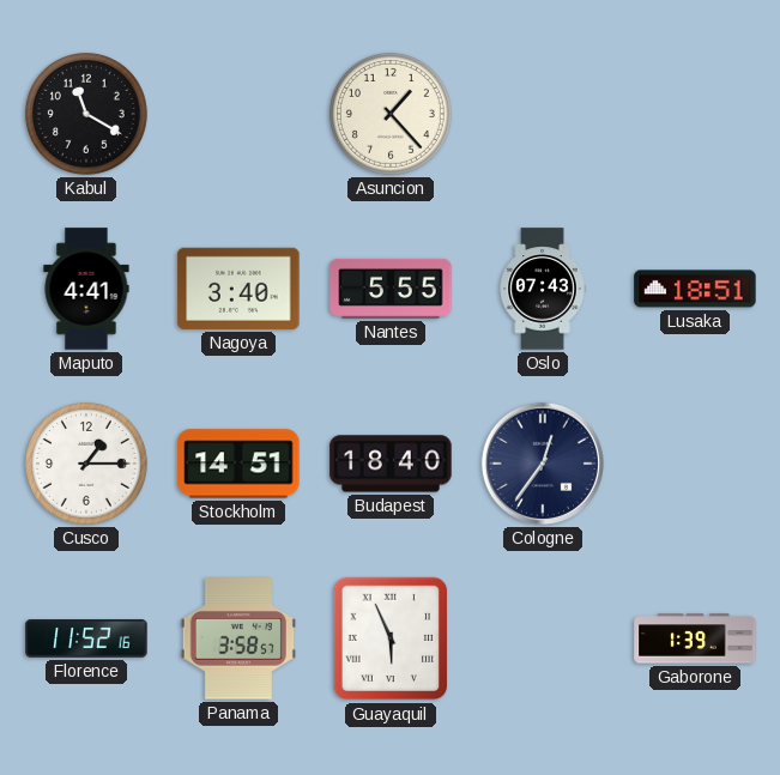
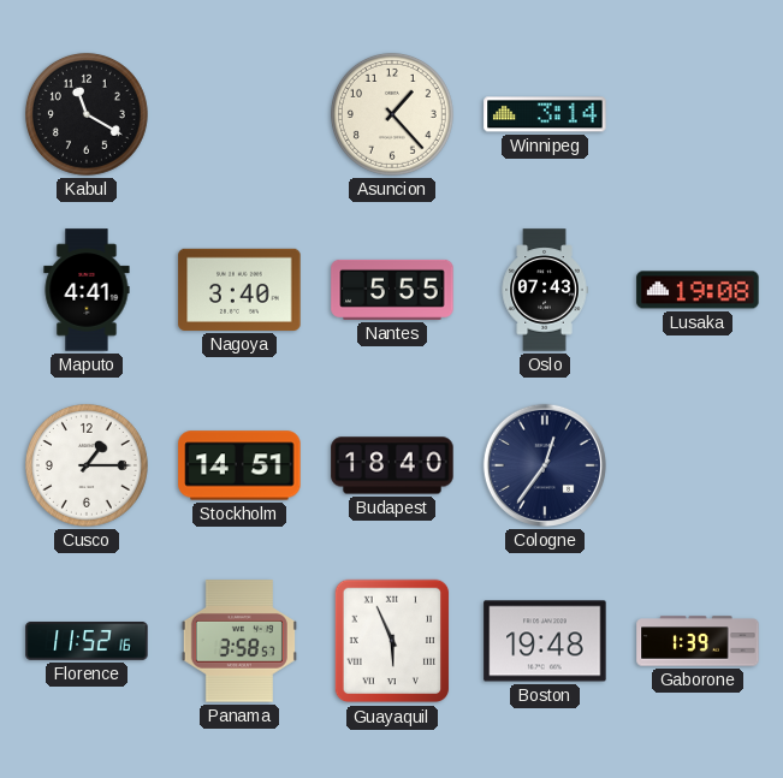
Winnipeg: none -> 3:14 (545, 114)
Lusaka: 18:51 -> 19:08 (698, 290)
Boston: none -> 19:48 (545, 641)
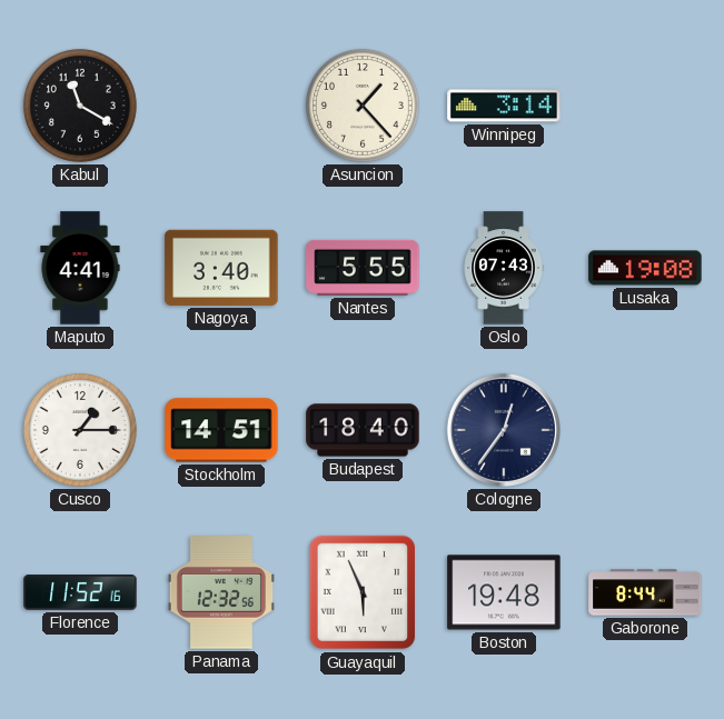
Panama: 3:58 -> 12:32 (221, 592)
Gaborone: 1:39 -> 8:44 (645, 592)
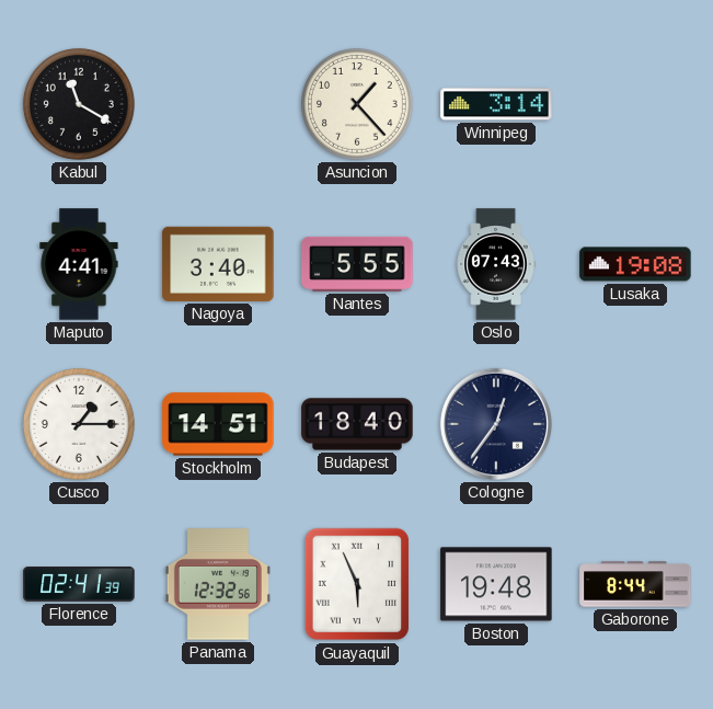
Florence: 11:52 -> 02:41 (79, 584)
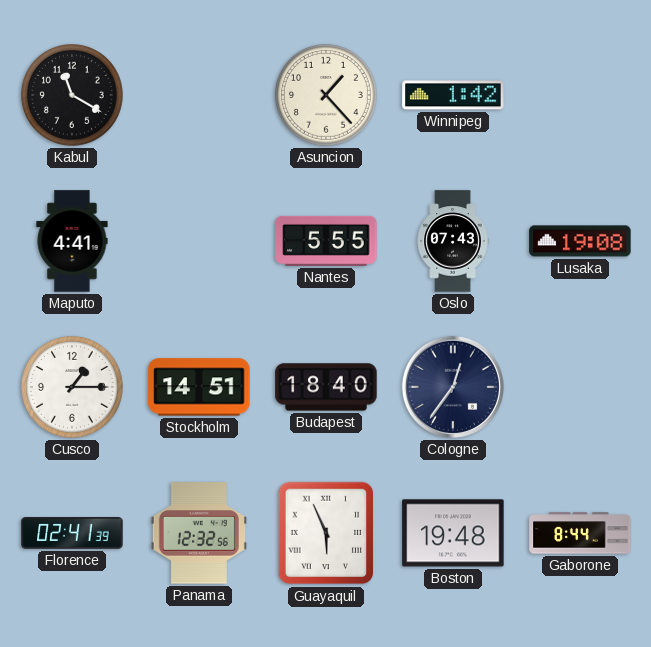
Winnipeg: 3:14 -> 1:42 (453, 95)
Nagoya: 3:40 -> none (218, 264)
